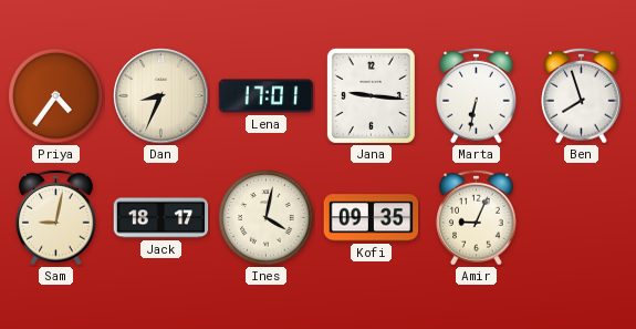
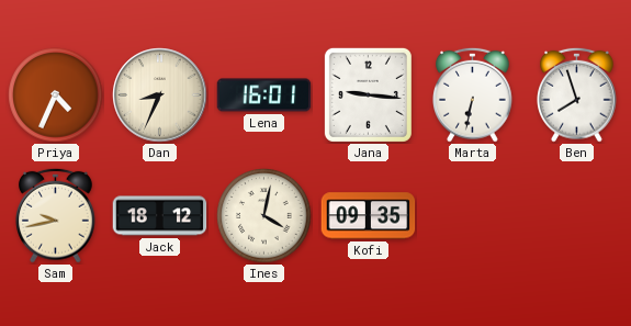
Priya: 4:36 -> 4:34 (56, 95)
Lena: 17:01 -> 16:01 (264, 95)
Sam: 9:02 -> 9:43 (56, 215)
Jack: 18:17 -> 18:12 (160, 216)
Amir: 9:04 -> none (477, 217)
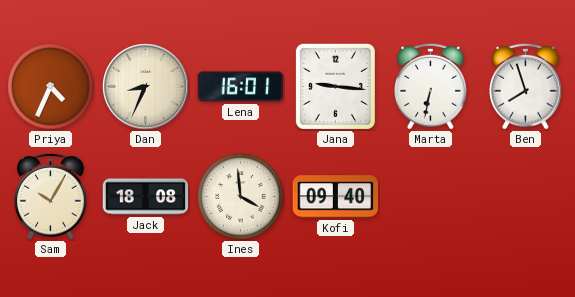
Sam: 9:43 -> 10:05 (51, 196)
Jack: 18:12 -> 18:08 (146, 197)
Ines: 4:02 -> 3:59 (241, 197)
Kofi: 09:35 -> 09:40 (336, 197)
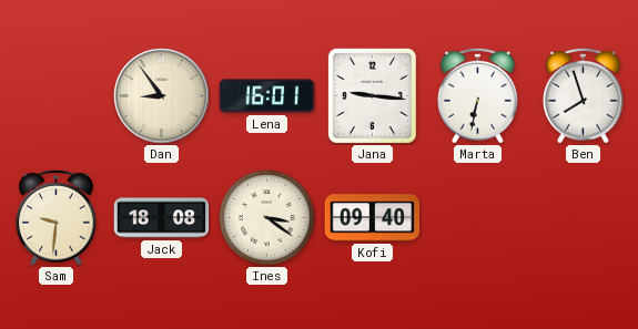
Priya: 4:34 -> none (51, 87)
Dan: 8:34 -> 8:54 (162, 96)
Sam: 10:05 -> 9:31 (57, 217)
Ines: 3:59 -> 3:21 (267, 218)
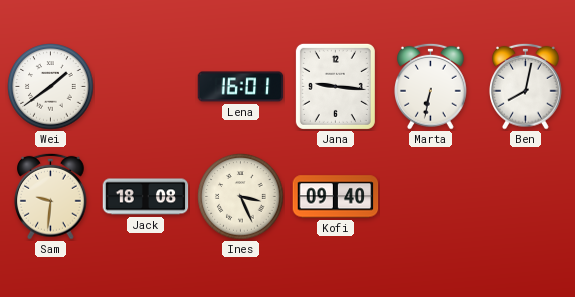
Wei: none -> 1:39 (51, 87)
Dan: 8:54 -> none (162, 96)
Ben: 7:57 -> 8:02 (526, 86)
Ines: 3:21 -> 3:26 (241, 197)
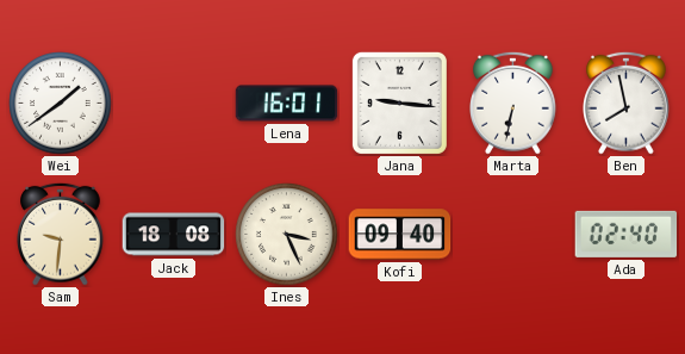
Ben: 8:02 -> 7:58 (627, 103)
Ada: none -> 02:40 (627, 234)
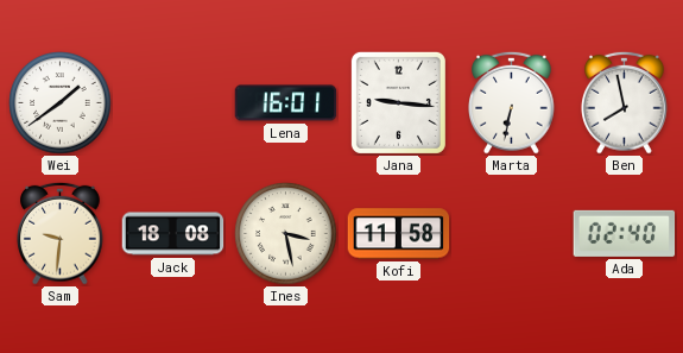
Ines: 3:26 -> 3:28 (286, 234)
Kofi: 09:40 -> 11:58 (399, 234)
